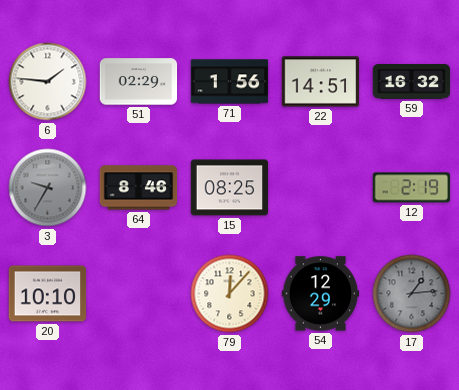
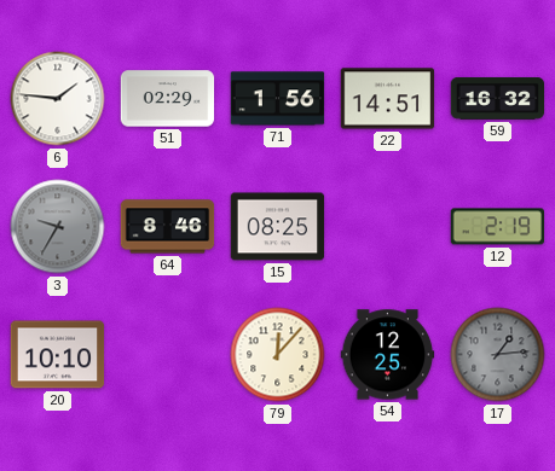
54: 12:29 -> 12:25 (388, 355)
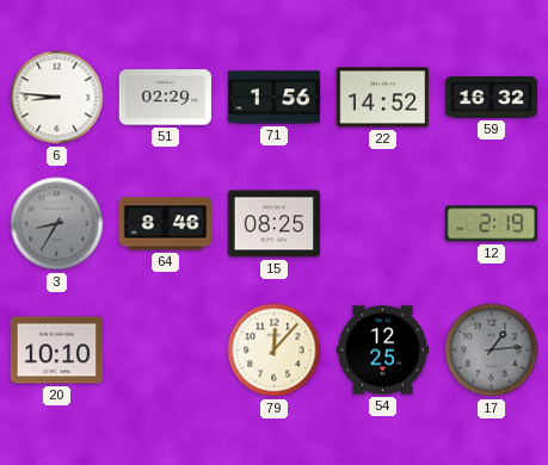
6: 1:46 -> 8:46 (57, 98)
22: 14:51 -> 14:52 (383, 98)
3: 9:35 -> 8:35 (57, 224)
